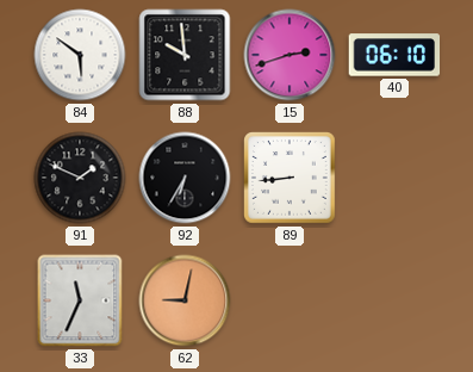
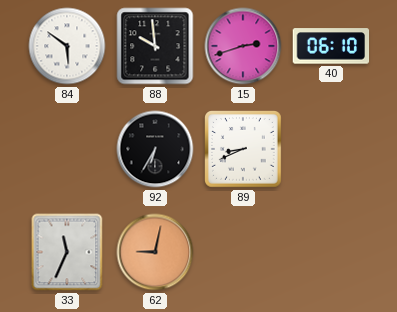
91: 1:49 -> none (80, 178)
89: 8:44 -> 8:41 (244, 150)
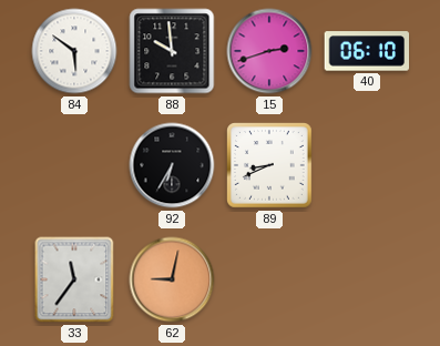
33: 11:34 -> 11:36 (74, 279)
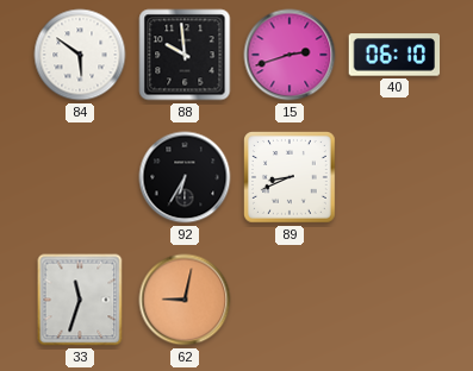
33: 11:36 -> 11:33 (80, 300)
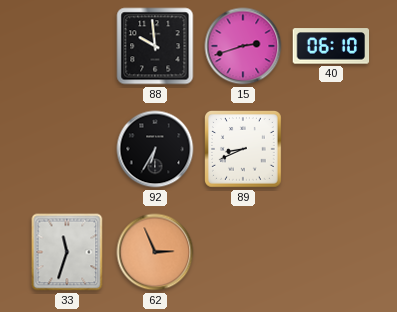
84: 5:51 -> none (80, 55)
62: 9:02 -> 2:56 (155, 252)
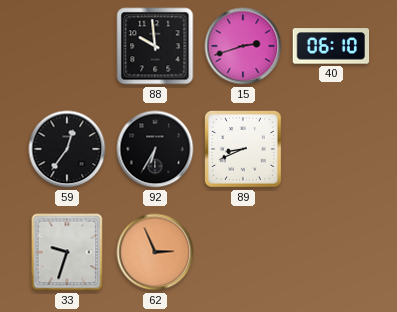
59: none -> 12:36 (67, 149)
33: 11:33 -> 9:33 (67, 252)
